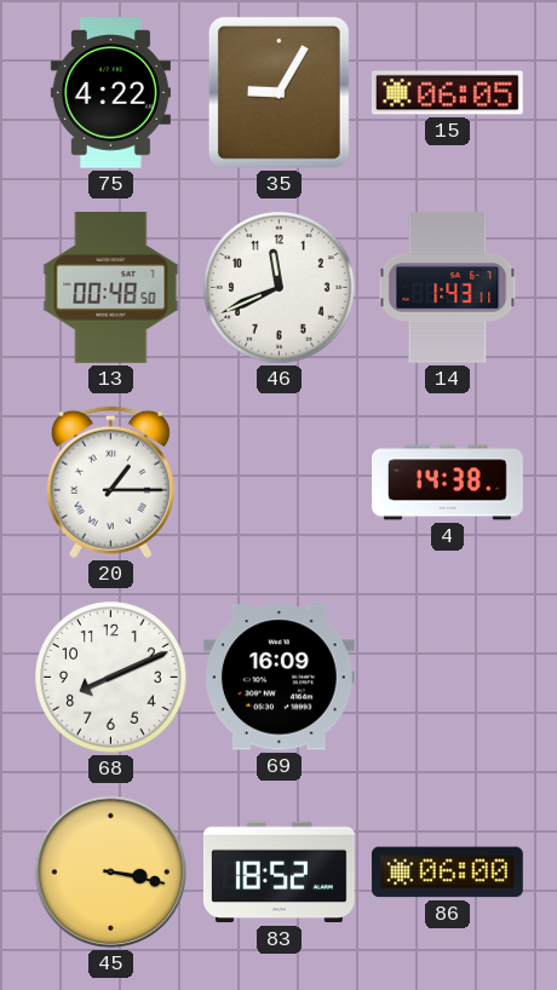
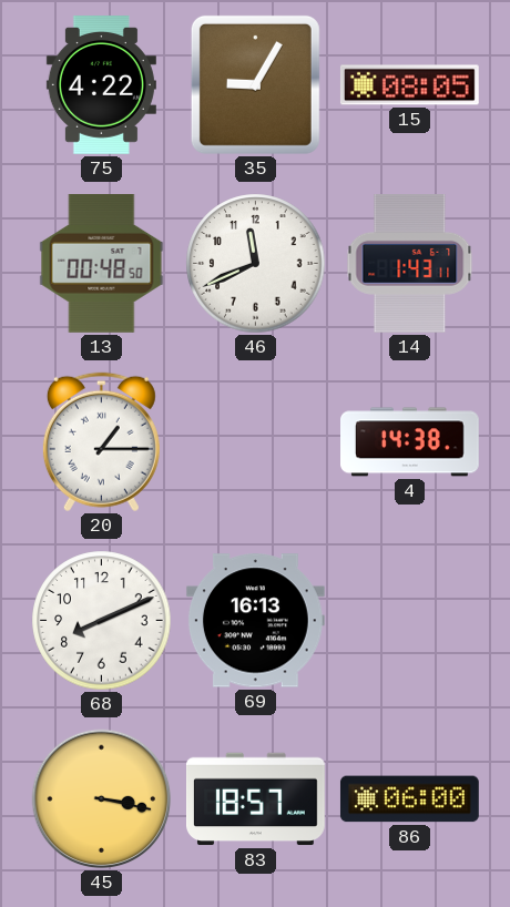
15: 06:05 -> 08:05 (409, 85)
69: 16:09 -> 16:13 (255, 621)
83: 18:52 -> 18:57 (256, 799)
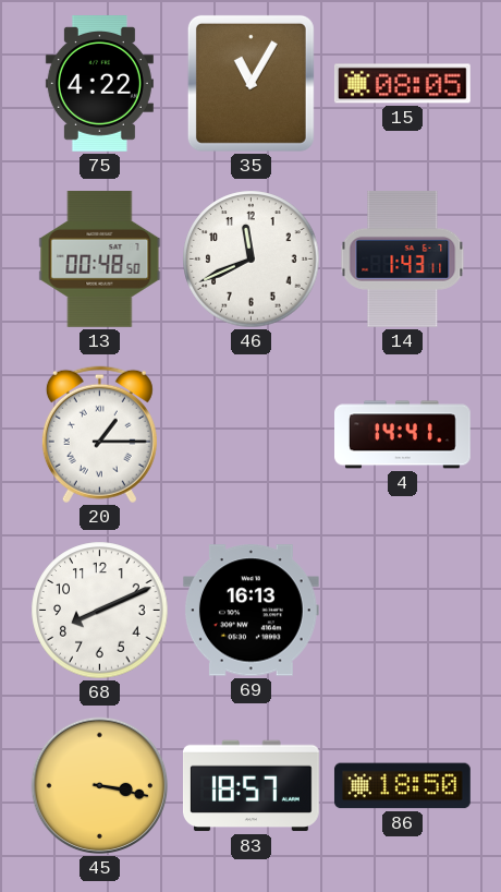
35: 9:05 -> 11:05 (250, 83)
4: 14:38 -> 14:41 (403, 435)
86: 06:00 -> 18:50 (402, 786)
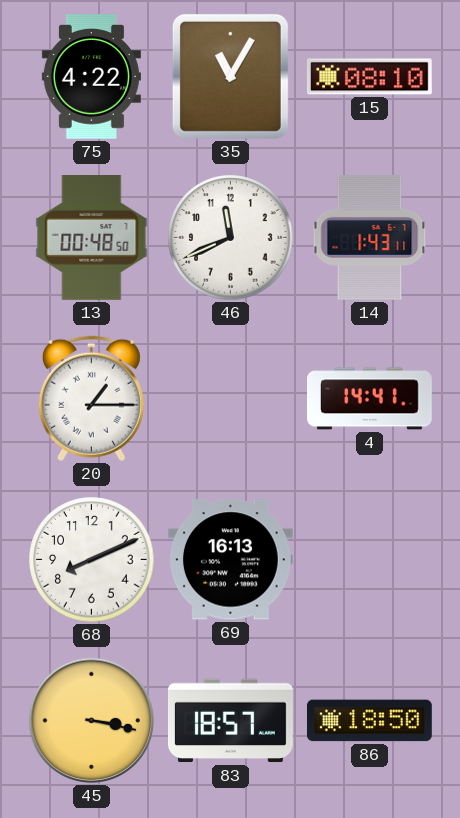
15: 08:05 -> 08:10 (369, 77)
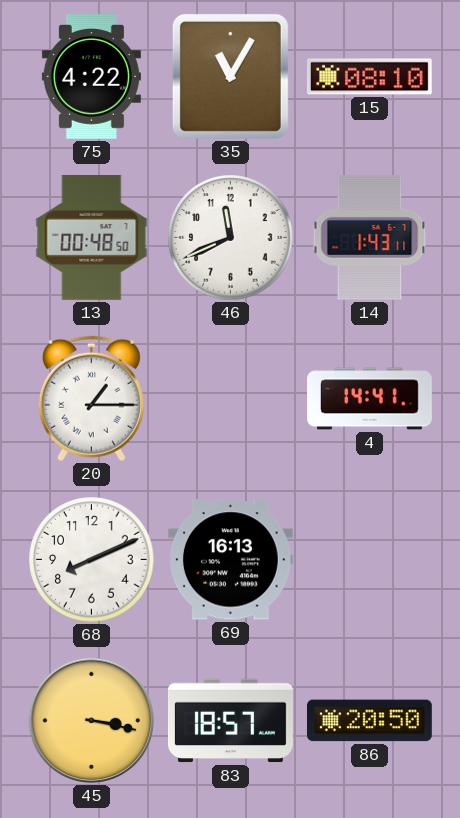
86: 18:50 -> 20:50 (369, 721)
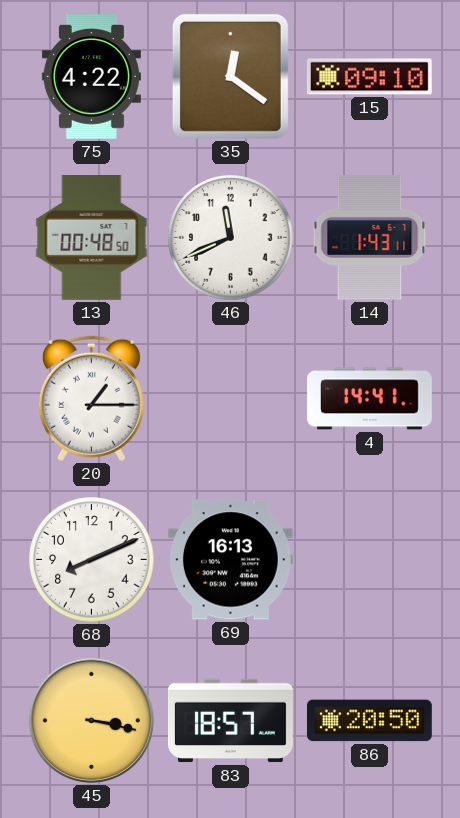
35: 11:05 -> 12:21 (230, 76)
15: 08:10 -> 09:10 (369, 77)
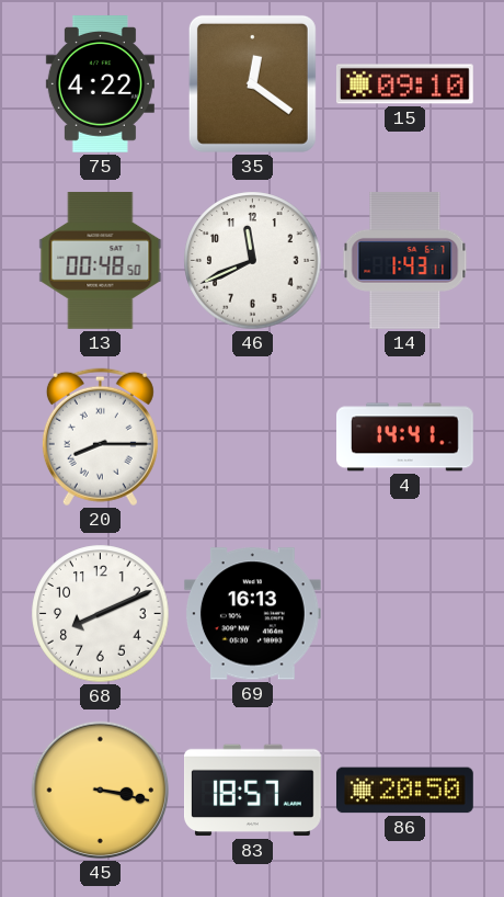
20: 1:15 -> 8:15 (100, 438)
